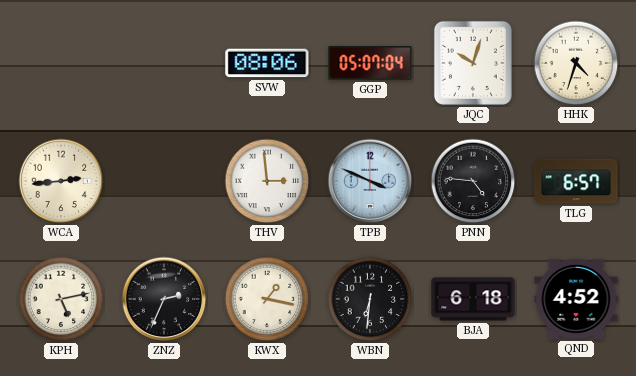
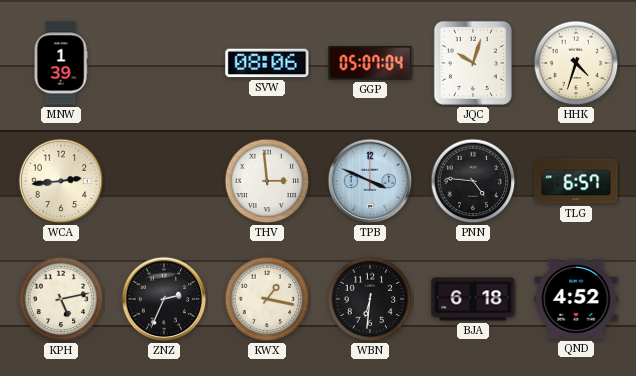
MNW: none -> 1:39 (61, 63)
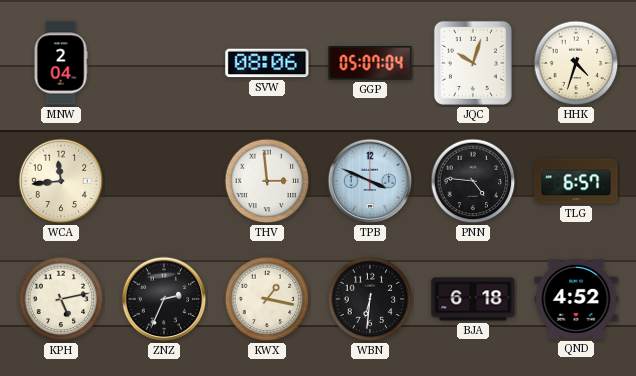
MNW: 1:39 -> 2:04 (61, 63)
WCA: 2:44 -> 11:44 (61, 181)
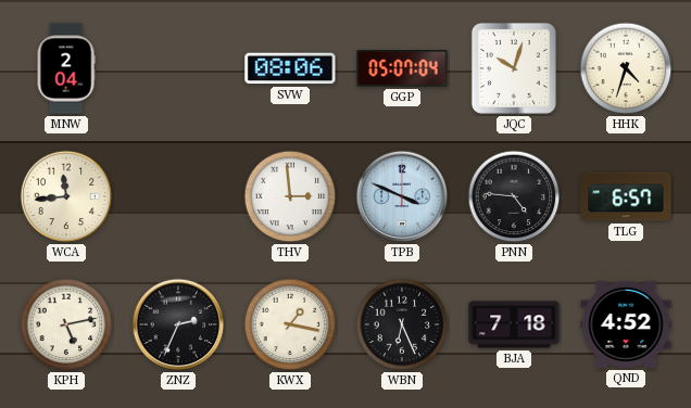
WBN: 6:31 -> 6:26 (402, 324)
BJA: 6:18 -> 7:18 (514, 324)
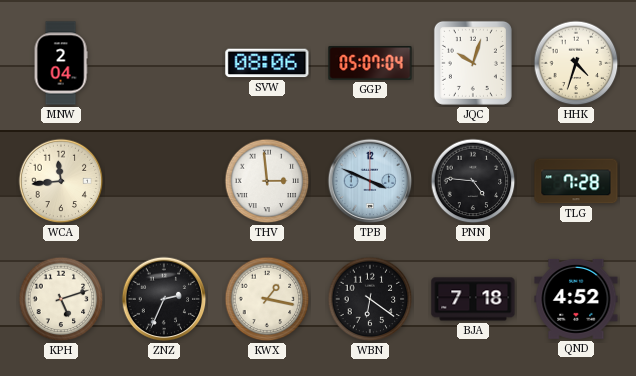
TLG: 6:57 -> 7:28 (576, 181)
KPH: 5:13 -> 5:12 (61, 299)
WBN: 6:26 -> 6:21 (370, 299)
